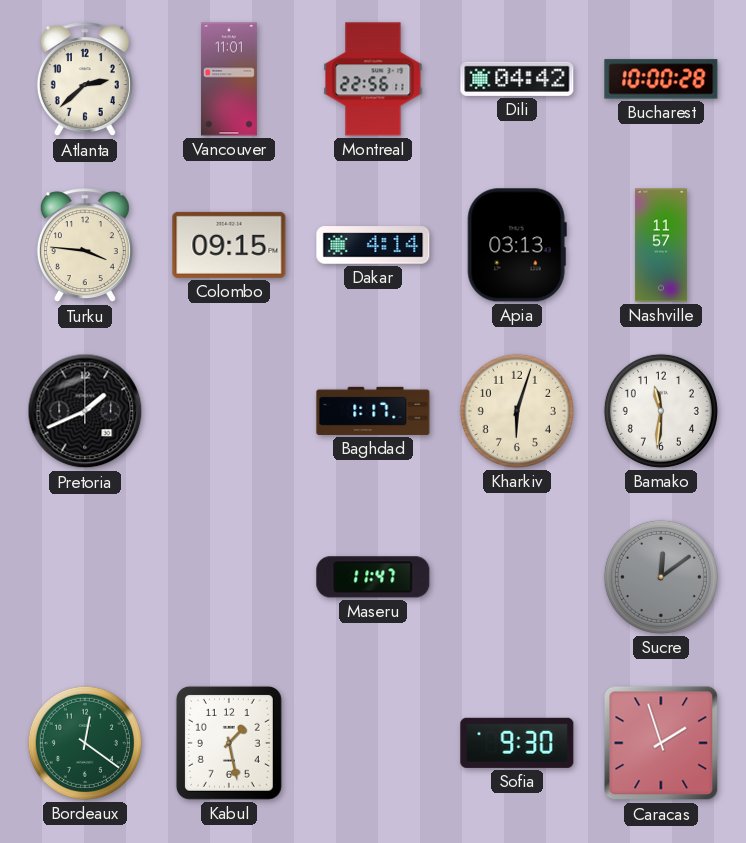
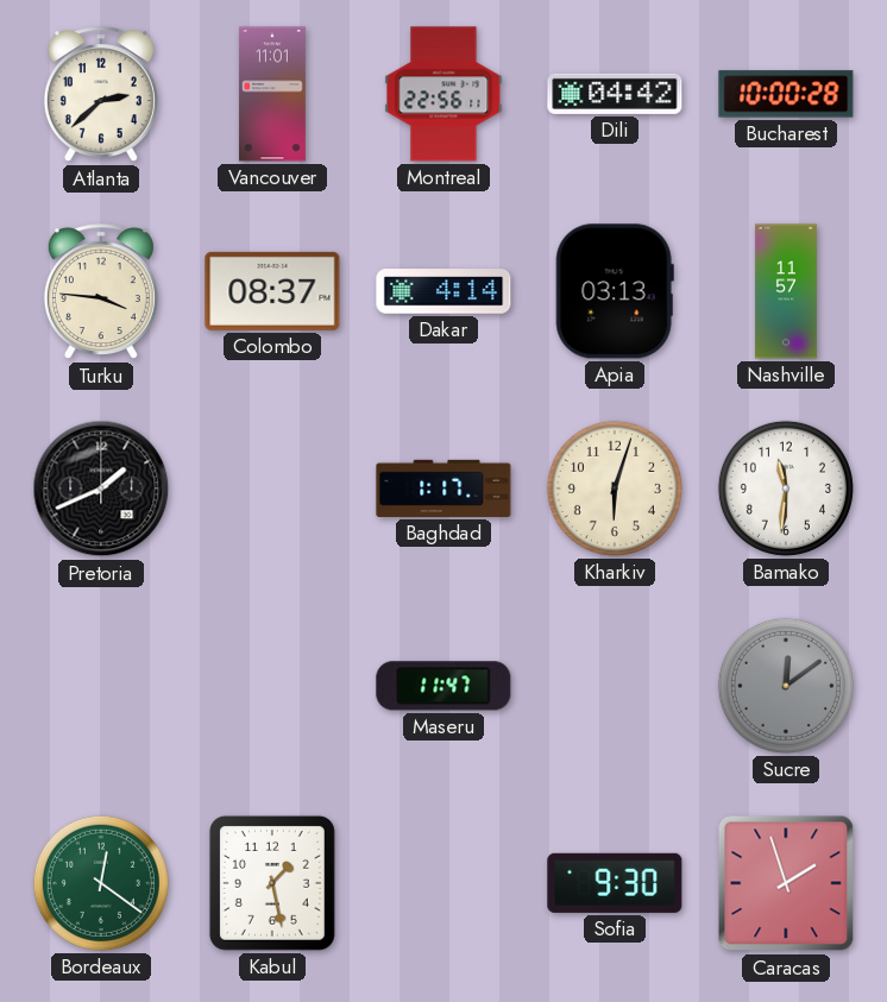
Colombo: 09:15 -> 08:37 (272, 291)
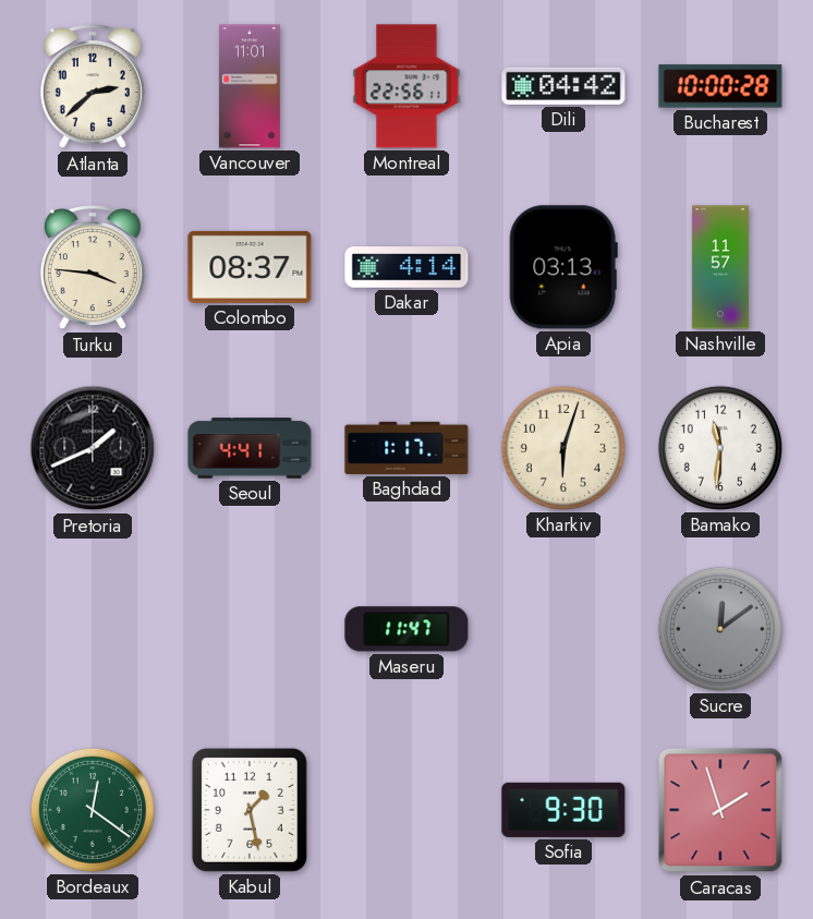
Seoul: none -> 4:41 (250, 448)
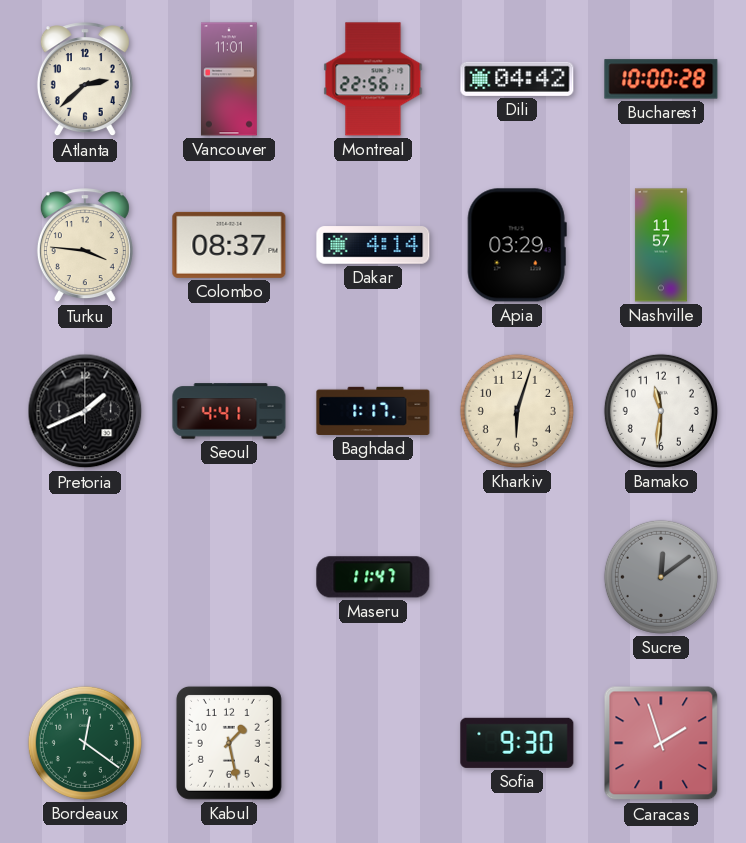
Apia: 03:13 -> 03:29 (517, 245)
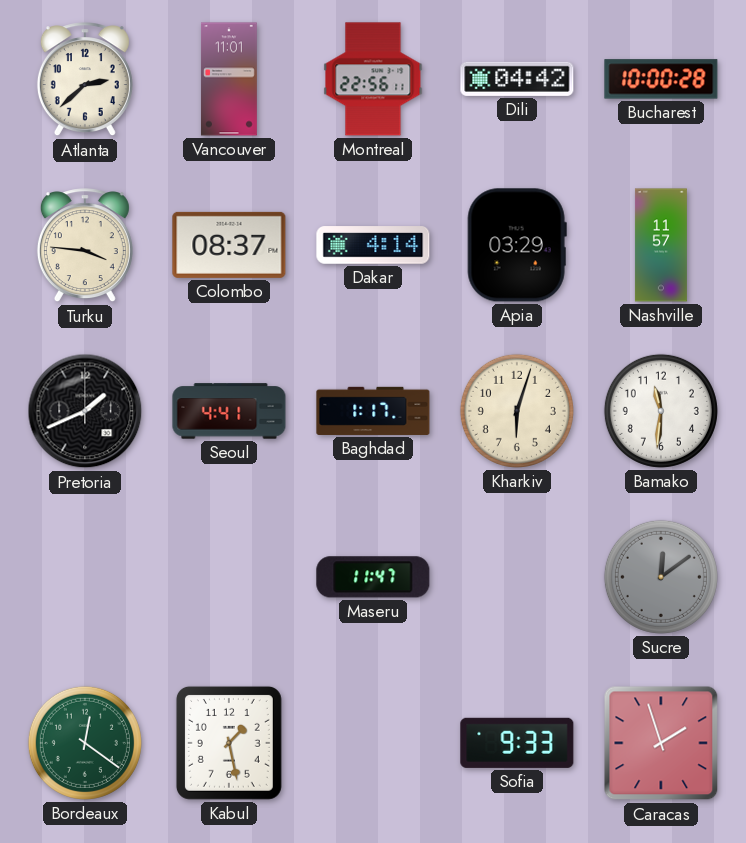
Sofia: 9:30 -> 9:33 (517, 743)
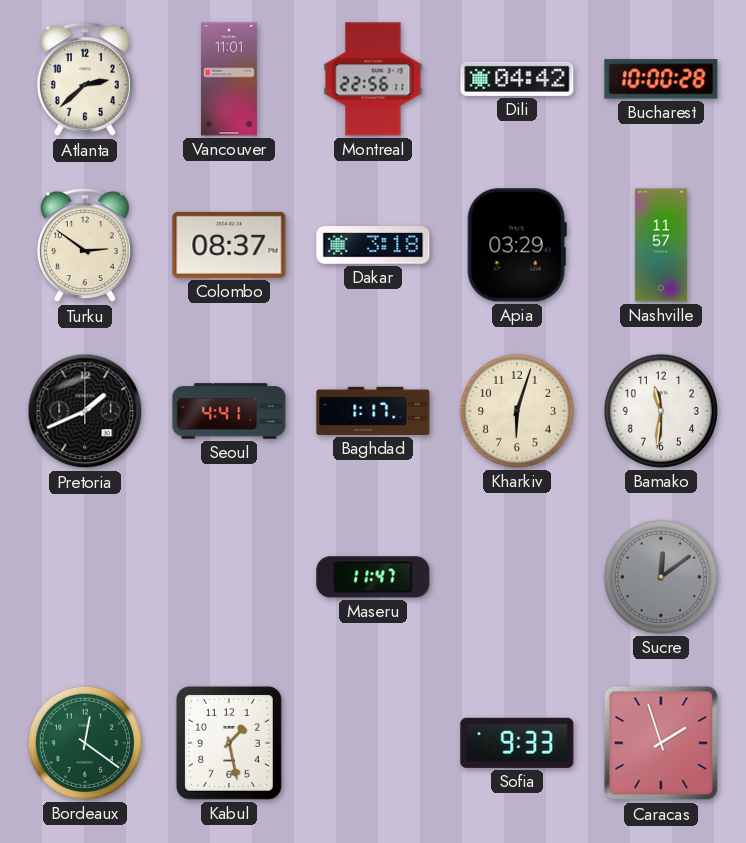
Turku: 3:46 -> 2:51 (85, 246)
Dakar: 4:14 -> 3:18 (373, 245)
